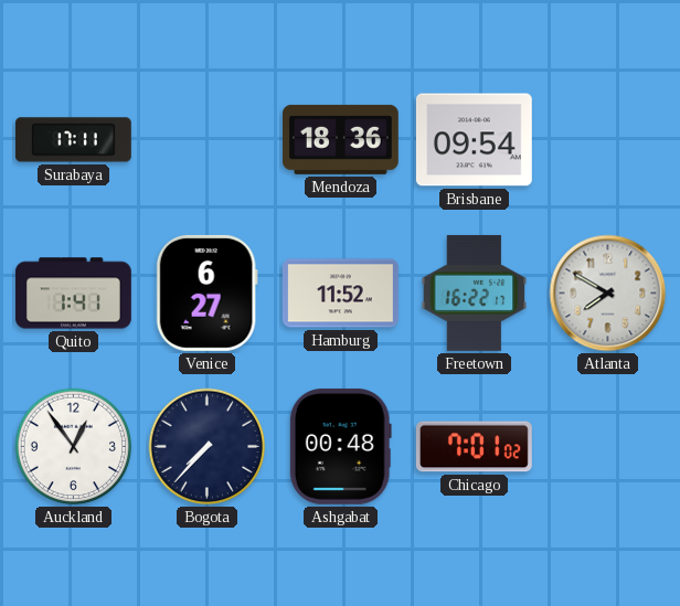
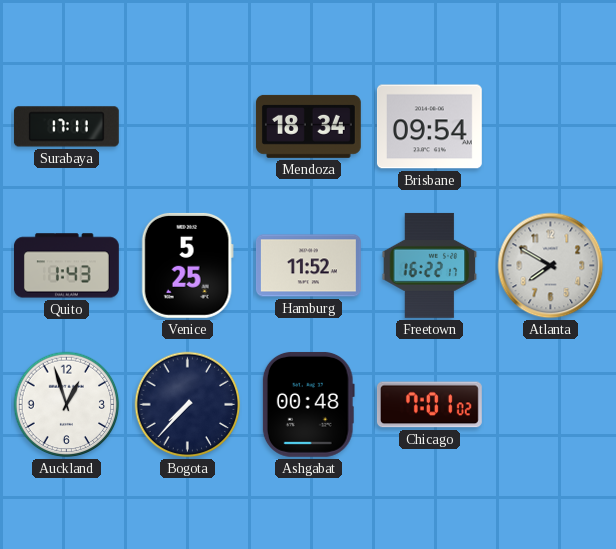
Mendoza: 18:36 -> 18:34 (308, 126)
Quito: 1:41 -> 1:43 (67, 266)
Venice: 6:27 -> 5:25 (187, 265)
Auckland: 12:54 -> 12:57 (67, 405)
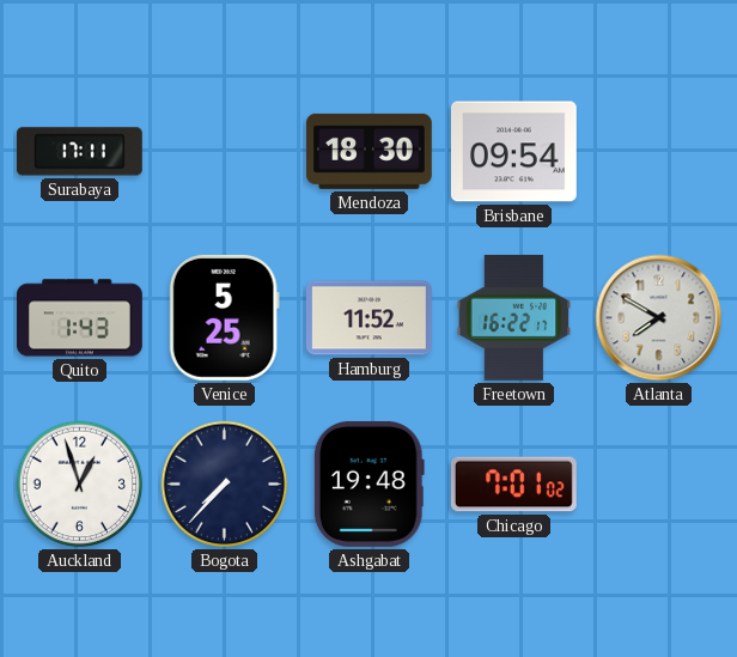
Mendoza: 18:34 -> 18:30 (368, 151)
Ashgabat: 00:48 -> 19:48 (368, 483)
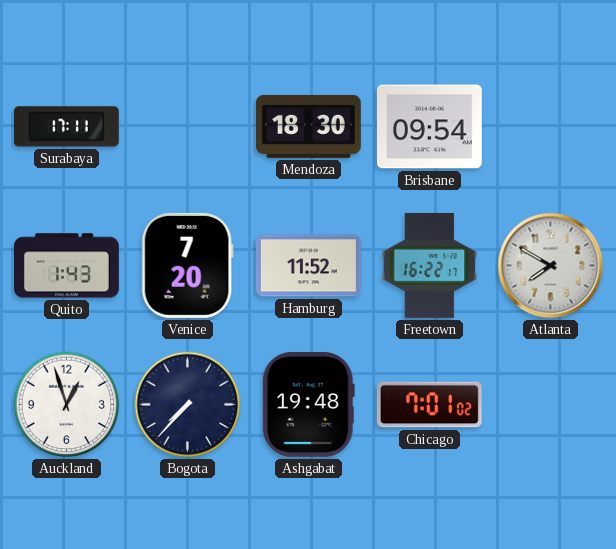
Venice: 5:25 -> 7:20 (187, 265)
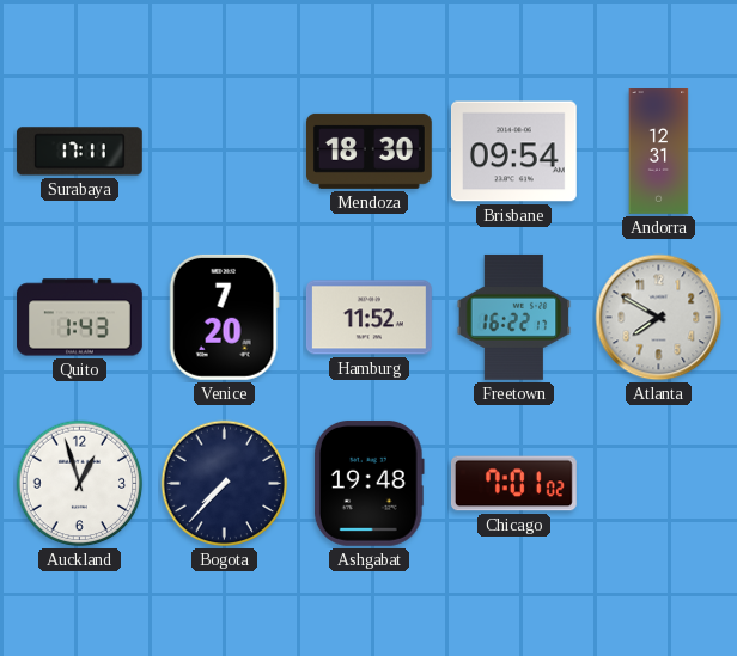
Andorra: none -> 12:31 (659, 152)
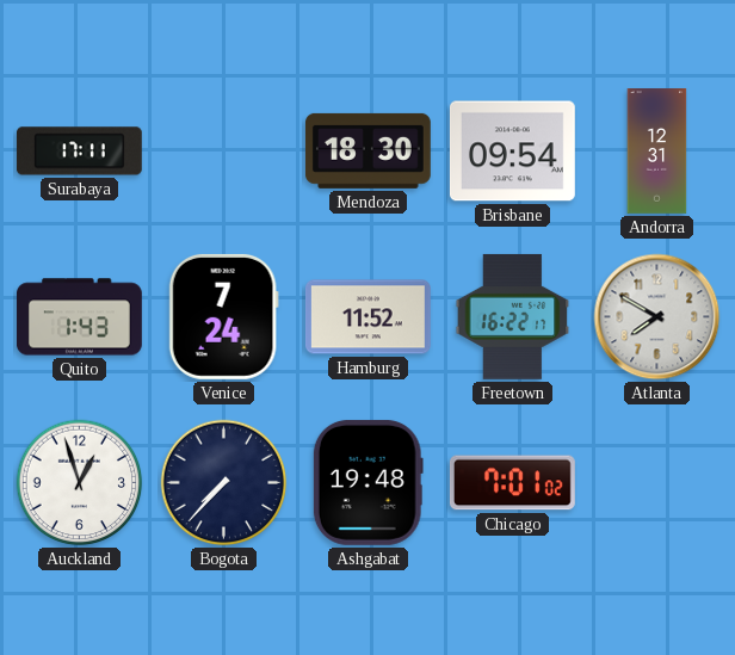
Venice: 7:20 -> 7:24 (223, 316)
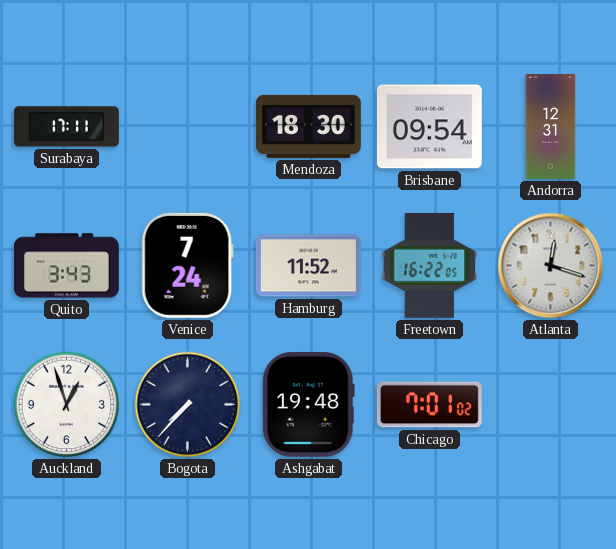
Quito: 1:43 -> 3:43 (67, 266)
Freetown: 16:22:17 -> 16:22:05 (430, 265)
Atlanta: 7:50 -> 12:18 (551, 266)
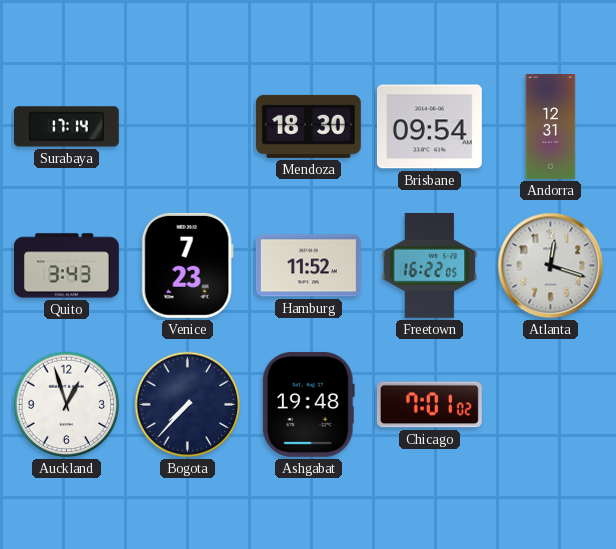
Surabaya: 17:11 -> 17:14 (66, 127)
Venice: 7:24 -> 7:23 (187, 265)
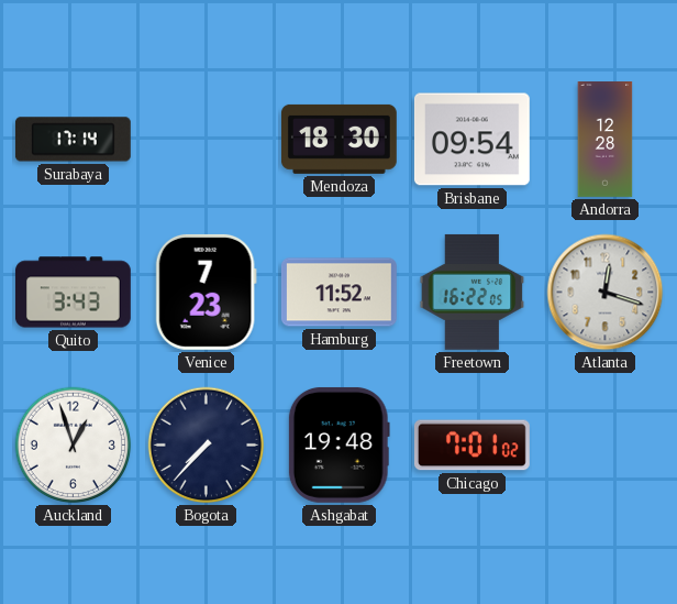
Andorra: 12:31 -> 12:28 (606, 140)
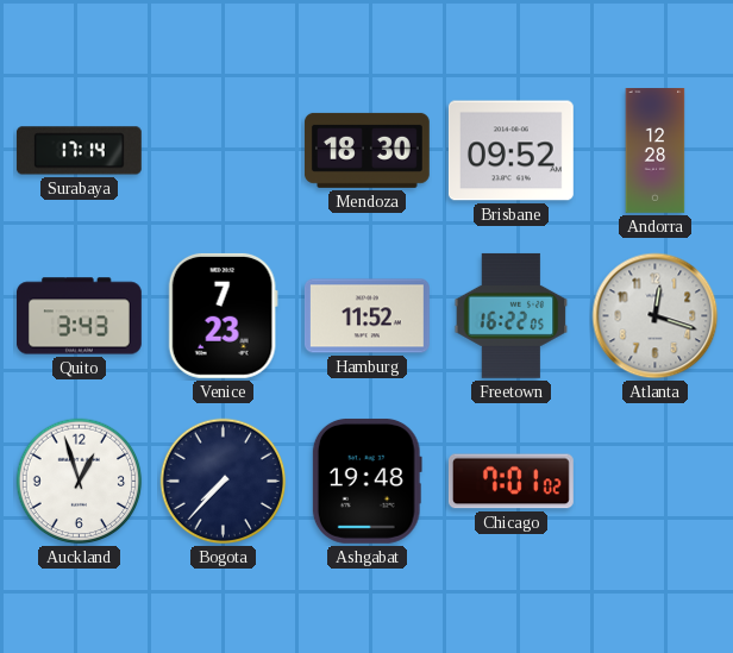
Brisbane: 09:54 -> 09:52 (510, 151)
